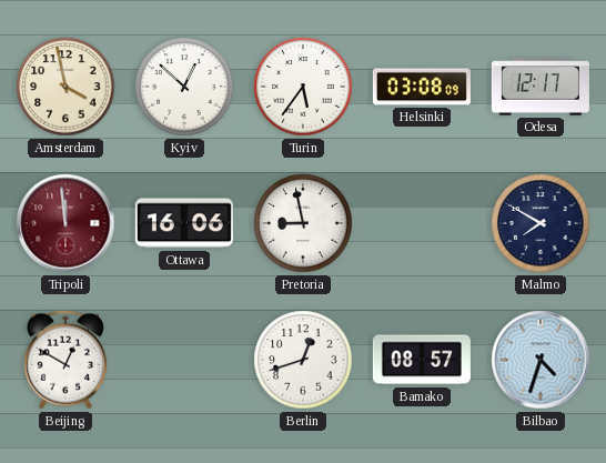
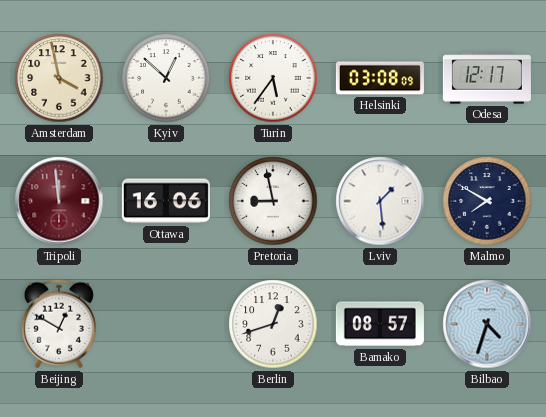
Lviv: none -> 1:29 (380, 201)
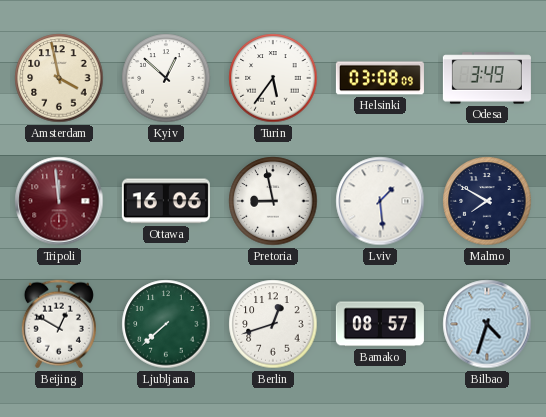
Odesa: 12:17 -> 3:49 (487, 78)
Ljubljana: none -> 7:38 (166, 324)
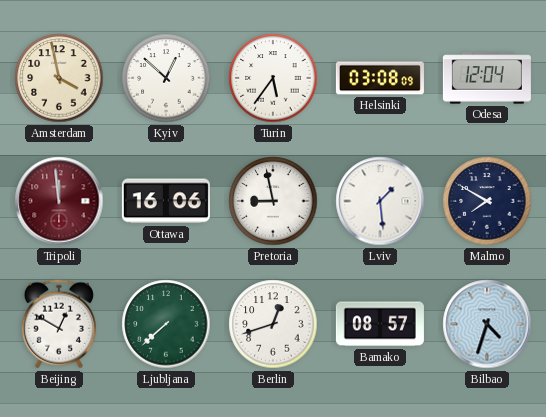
Odesa: 3:49 -> 12:04 (487, 78)
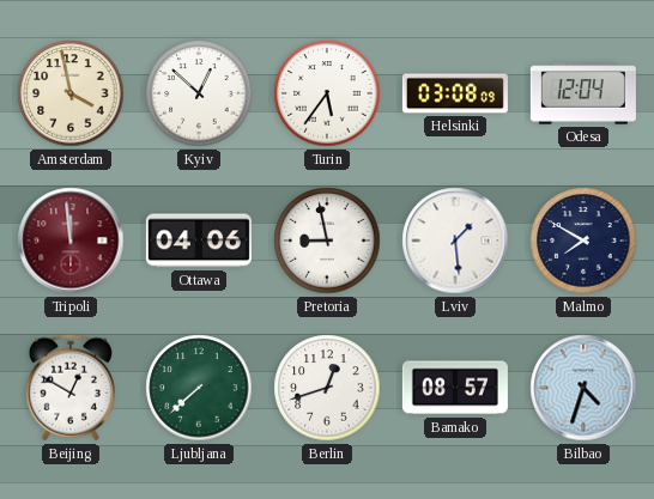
Ottawa: 16:06 -> 04:06 (199, 241)
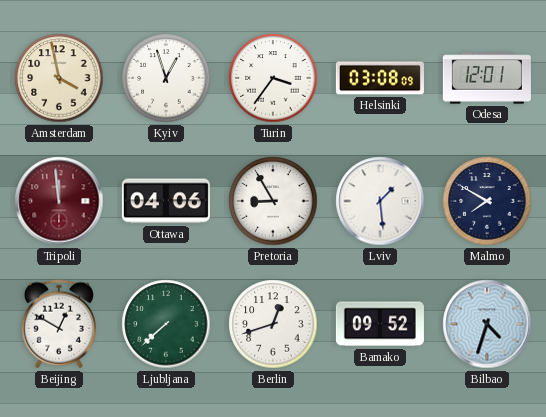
Kyiv: 12:52 -> 12:57 (166, 78)
Turin: 5:36 -> 3:36 (273, 78)
Odesa: 12:04 -> 12:01 (487, 78)
Pretoria: 8:58 -> 8:55 (273, 201)
Bamako: 08:57 -> 09:52 (380, 324)
